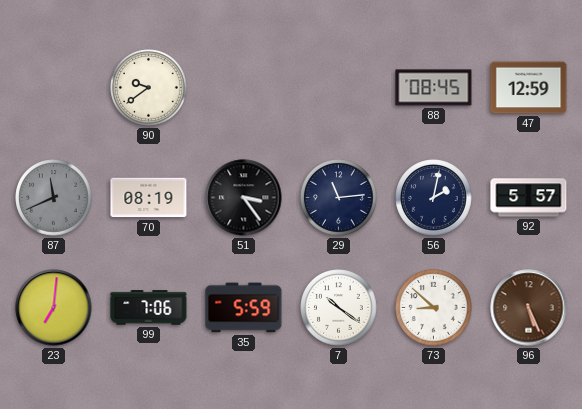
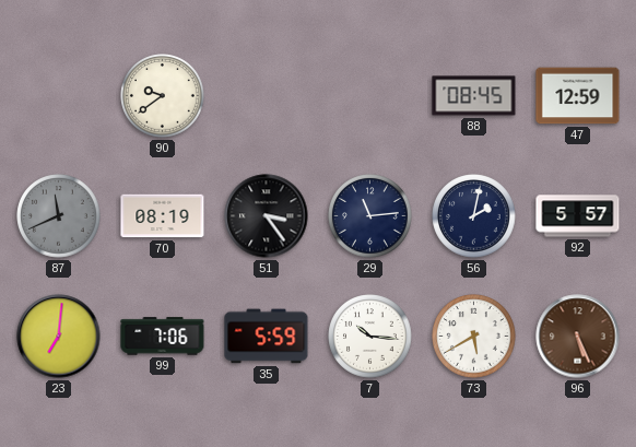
7: 10:21 -> 10:16 (370, 337)
73: 8:52 -> 5:40 (474, 337)
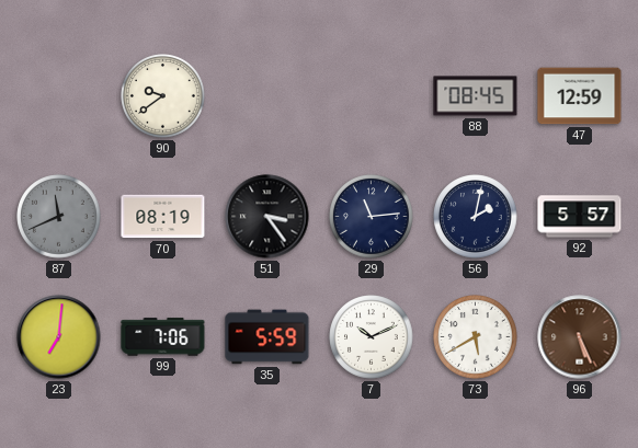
7: 10:16 -> 10:11 (372, 337)
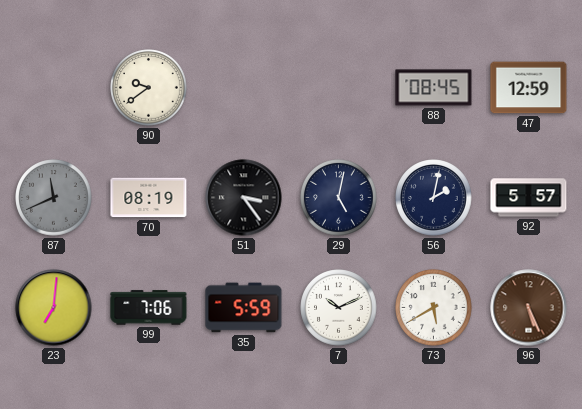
29: 11:14 -> 5:02 (339, 198)
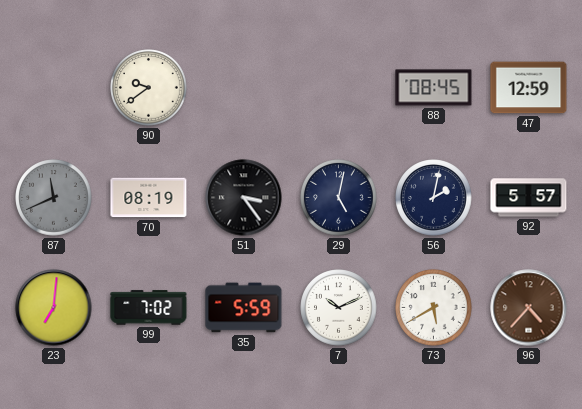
99: 7:06 -> 7:02 (149, 308)
96: 5:26 -> 4:37 (529, 308)
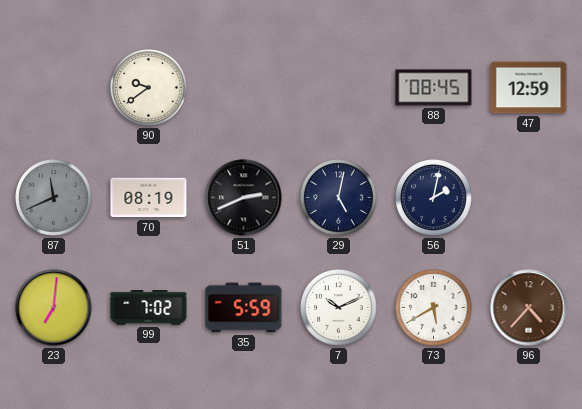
51: 3:24 -> 2:41 (244, 198)
92: 5:57 -> none (529, 198)
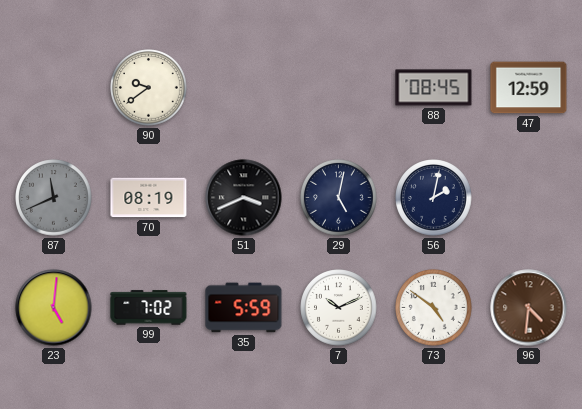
51: 2:41 -> 3:41 (244, 198)
23: 7:01 -> 5:01 (54, 308)
73: 5:40 -> 4:51 (434, 308)
96: 4:37 -> 4:31 (529, 308)
